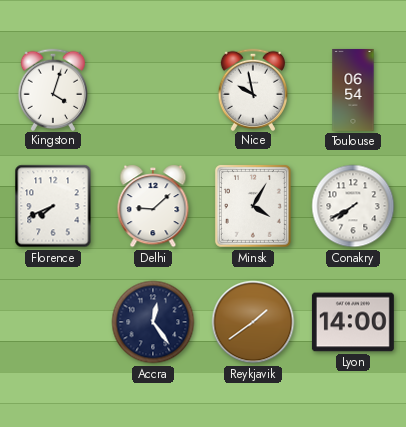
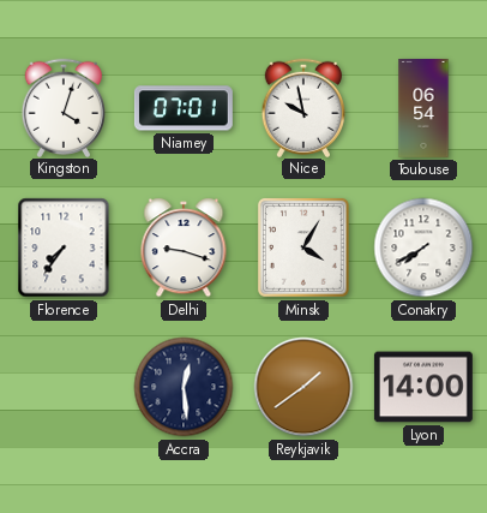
Niamey: none -> 07:01 (184, 108)
Florence: 7:41 -> 7:36 (64, 247)
Delhi: 9:08 -> 9:18 (184, 247)
Accra: 12:24 -> 12:29 (184, 387)
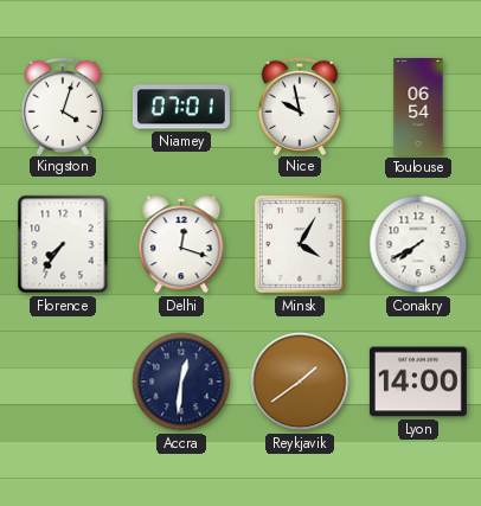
Delhi: 9:18 -> 12:18 (181, 244)
Accra: 12:29 -> 12:31 (181, 382)
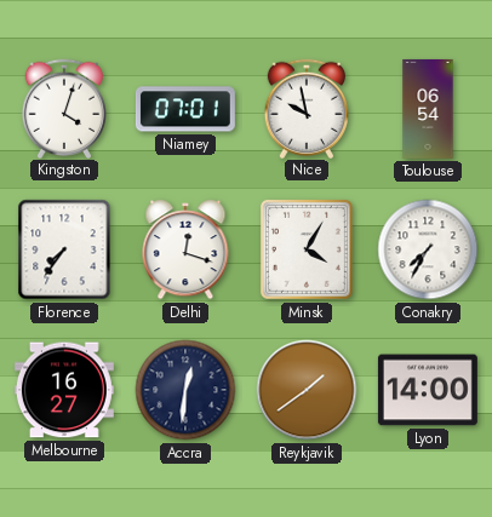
Conakry: 7:40 -> 7:35 (428, 249)
Melbourne: none -> 16:27 (64, 390)
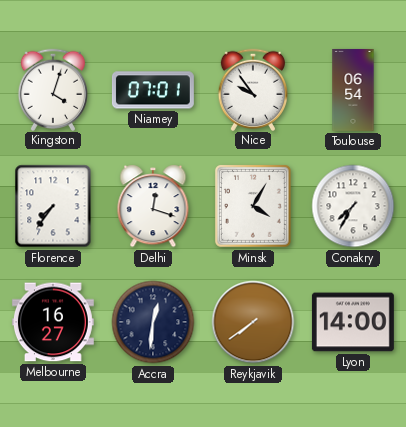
Nice: 9:58 -> 9:54 (252, 89)
Reykjavik: 1:39 -> 7:39 (253, 322)
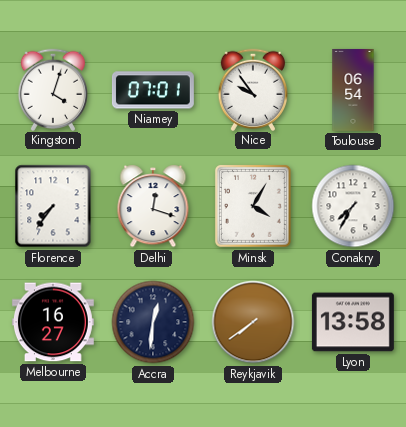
Lyon: 14:00 -> 13:58 (353, 322)
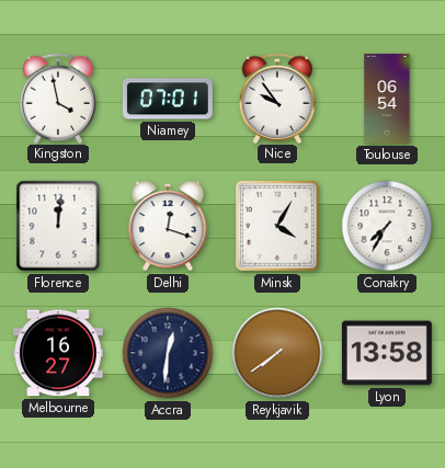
Kingston: 4:03 -> 3:58 (57, 98)
Florence: 7:36 -> 12:01 (58, 226)
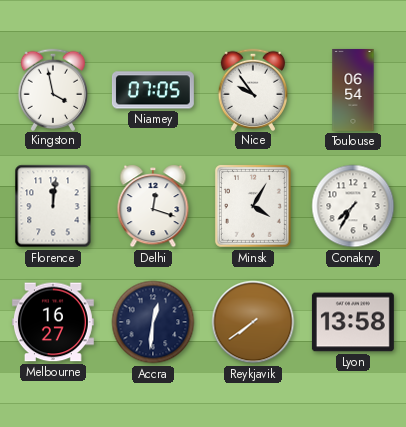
Niamey: 07:01 -> 07:05 (153, 90)
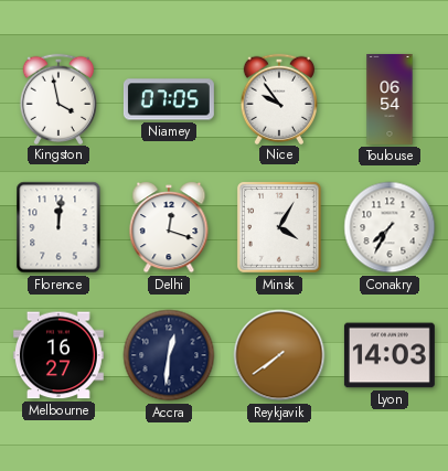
Lyon: 13:58 -> 14:03 (390, 355)
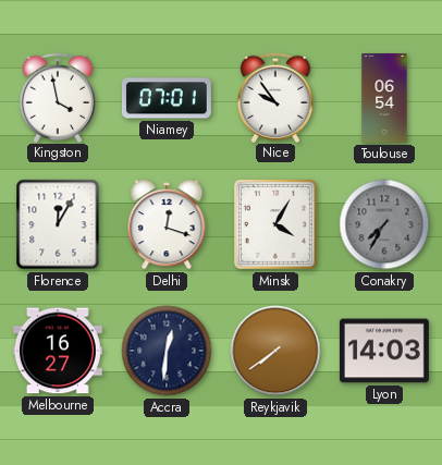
Niamey: 07:05 -> 07:01 (167, 98)
Florence: 12:01 -> 12:05 (58, 224)
Conakry dial: white -> grey (384, 224)
